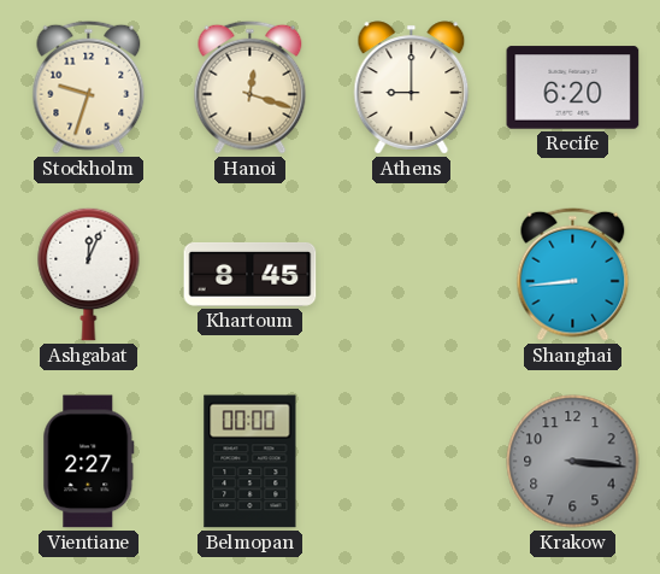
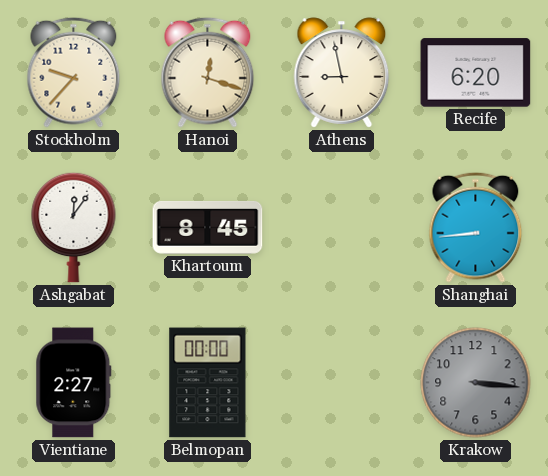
Stockholm: 9:33 -> 9:37 (74, 72)
Athens: 9:00 -> 8:58 (342, 73)
Ashgabat: 12:04 -> 12:06 (74, 227)
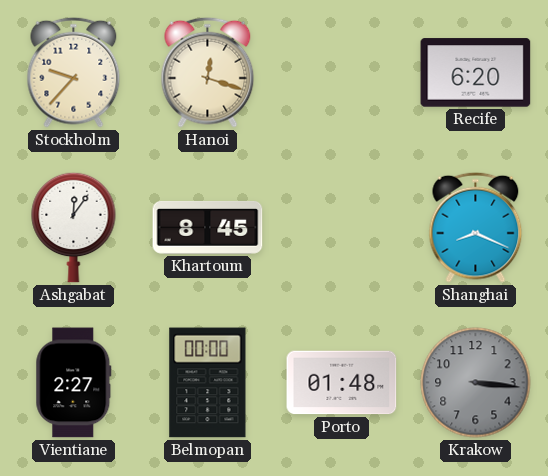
Athens: 8:58 -> none (342, 73)
Shanghai: 8:44 -> 8:19 (476, 227)
Porto: none -> 01:48 (342, 383)
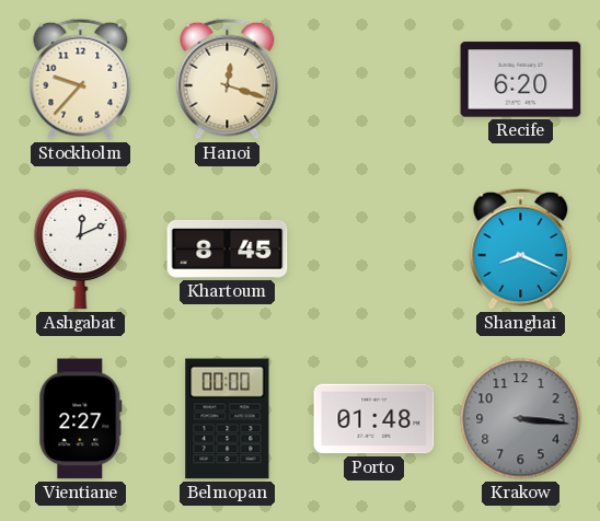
Ashgabat: 12:06 -> 12:11 (81, 248)
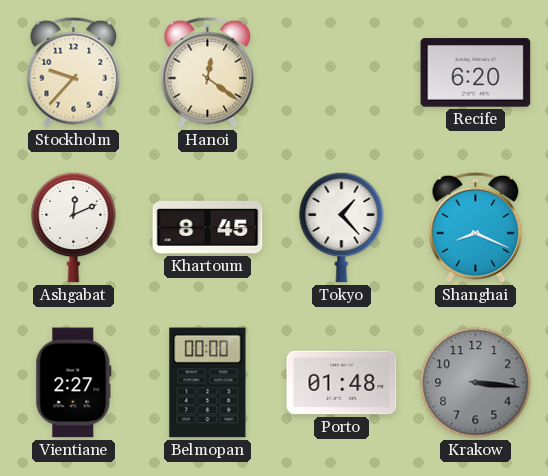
Hanoi: 12:18 -> 12:21 (208, 72)
Tokyo: none -> 1:23 (342, 227)
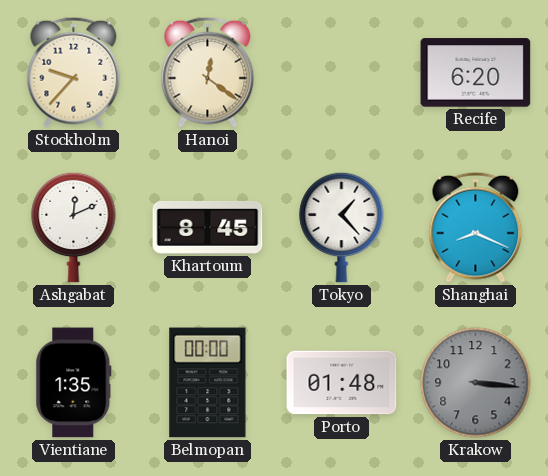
Vientiane: 2:27 -> 1:35 (74, 383)
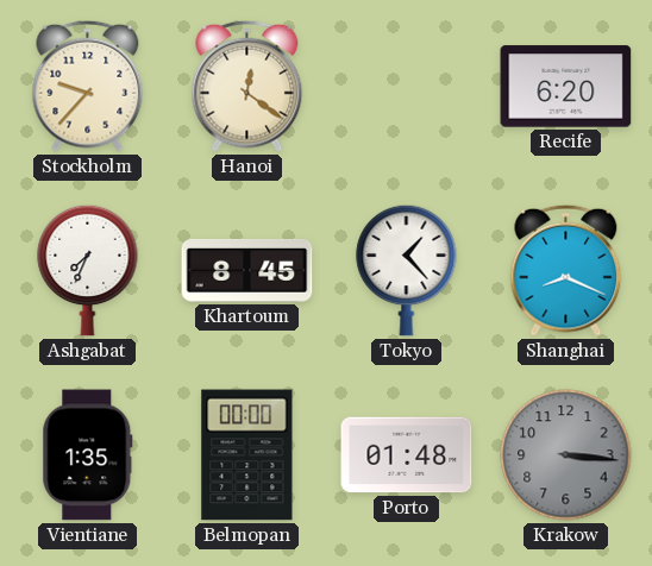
Ashgabat: 12:11 -> 7:34 (88, 270)
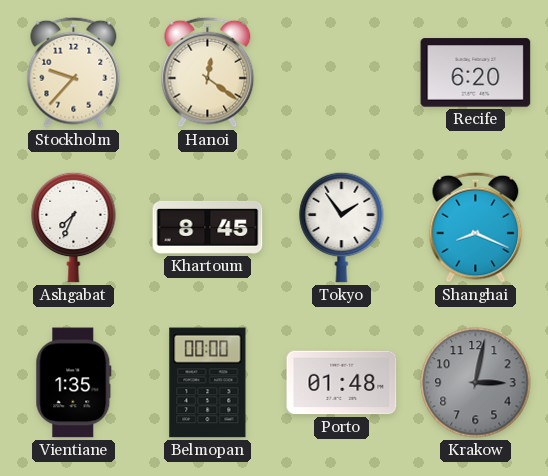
Tokyo: 1:23 -> 1:54 (342, 227)
Krakow: 3:16 -> 3:02 (476, 383)
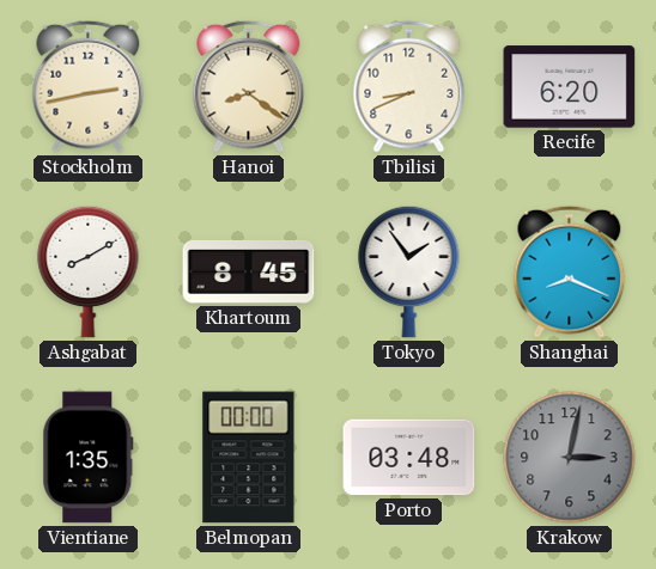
Stockholm: 9:37 -> 2:43 (89, 86)
Hanoi: 12:21 -> 8:21 (249, 86)
Tbilisi: none -> 8:41 (409, 86)
Ashgabat: 7:34 -> 8:10 (89, 271)
Porto: 01:48 -> 03:48 (409, 458)
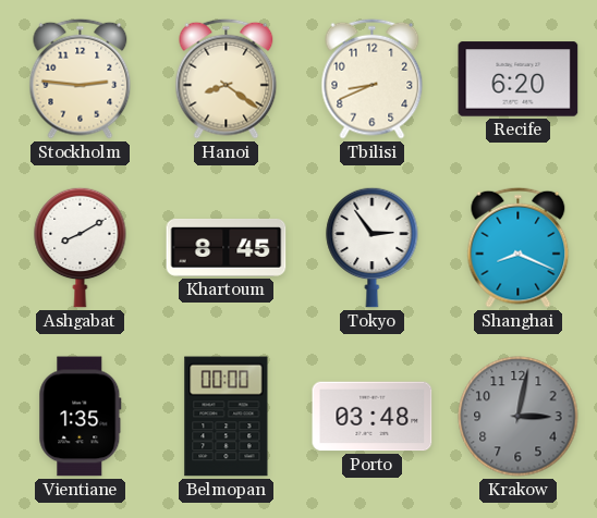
Stockholm: 2:43 -> 2:46 (81, 78)
Tokyo: 1:54 -> 2:54 (373, 247)
